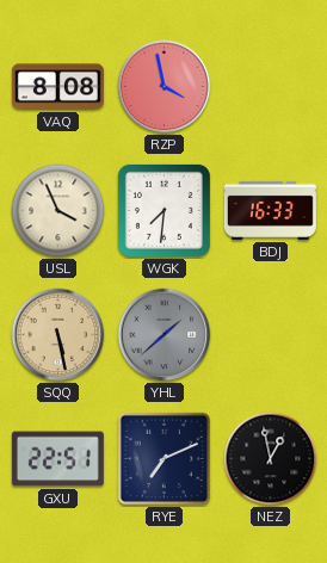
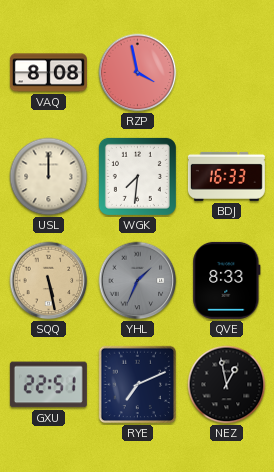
USL: 3:56 -> 12:00 (49, 177)
YHL: 1:38 -> 1:34 (138, 281)
QVE: none -> 8:33 (227, 280)
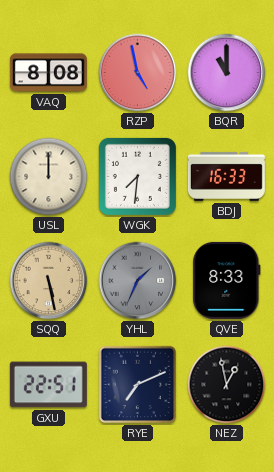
RZP: 3:58 -> 4:58 (138, 73)
BQR: none -> 11:00 (227, 73)
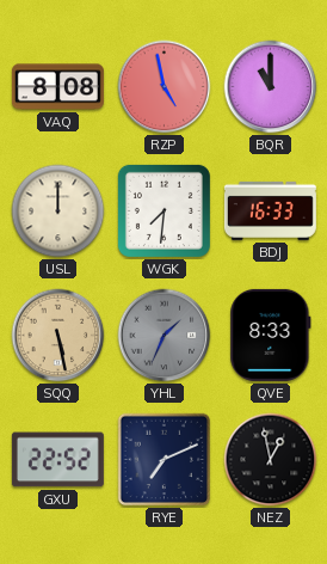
GXU: 22:51 -> 22:52 (57, 460)
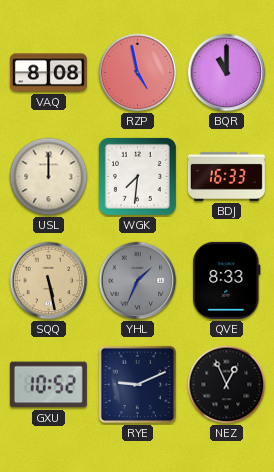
GXU: 22:52 -> 10:52 (48, 385)
RYE: 7:11 -> 9:11 (138, 385)
NEZ: 12:58 -> 12:56 (227, 385)
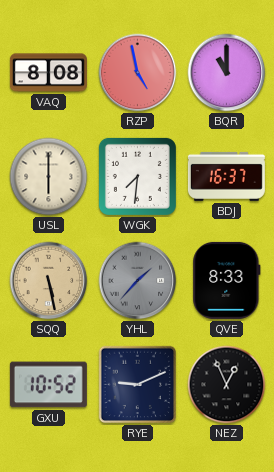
USL: 12:00 -> 6:00 (49, 177)
BDJ: 16:33 -> 16:37 (226, 176)
YHL: 1:34 -> 1:37 (138, 281)
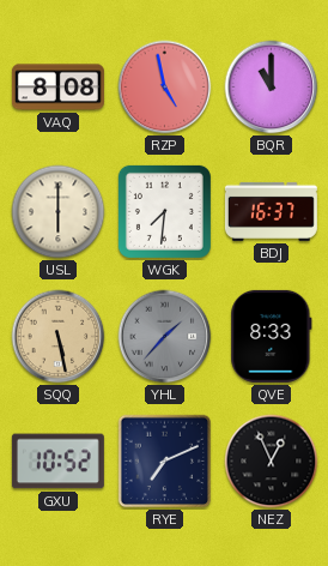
RYE: 9:11 -> 7:11 (165, 462)
